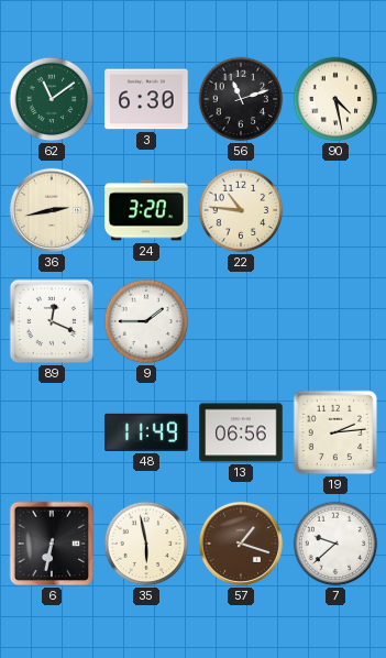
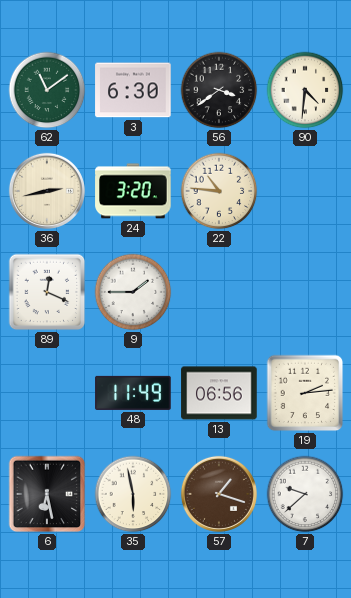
56: 11:12 -> 3:39 (219, 90)
90: 4:28 -> 4:31 (305, 90)
6: 6:32 -> 6:28 (47, 494)
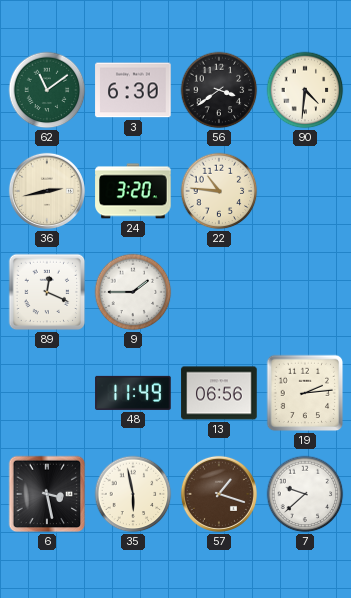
6: 6:28 -> 3:28 (47, 494)
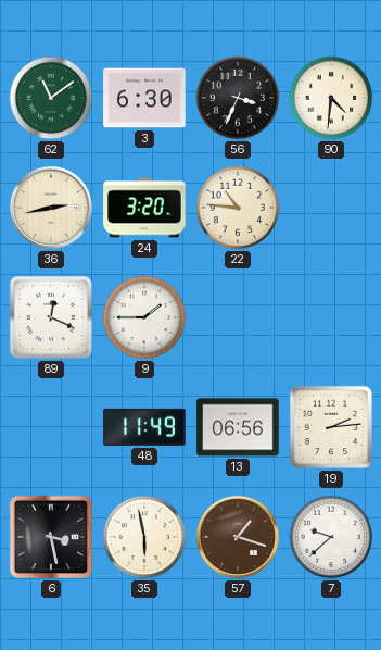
56: 3:39 -> 3:34 (238, 98)
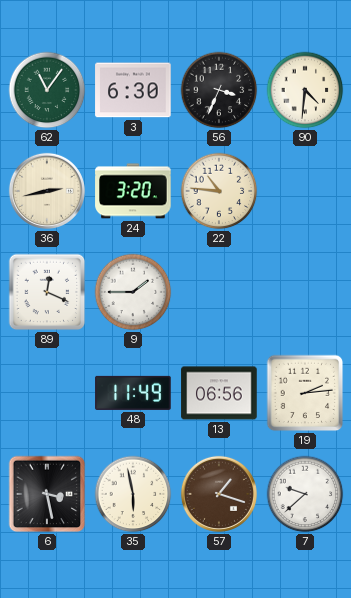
62: 11:09 -> 11:06 (47, 90)
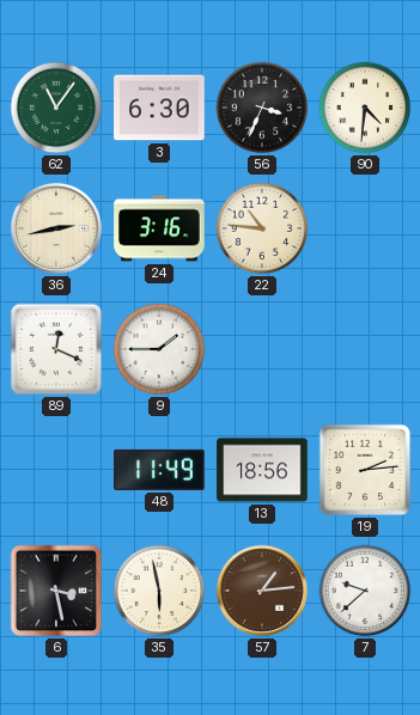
24: 3:20 -> 3:16 (159, 228)
13: 06:56 -> 18:56 (262, 470)
57: 1:18 -> 1:14 (262, 591)
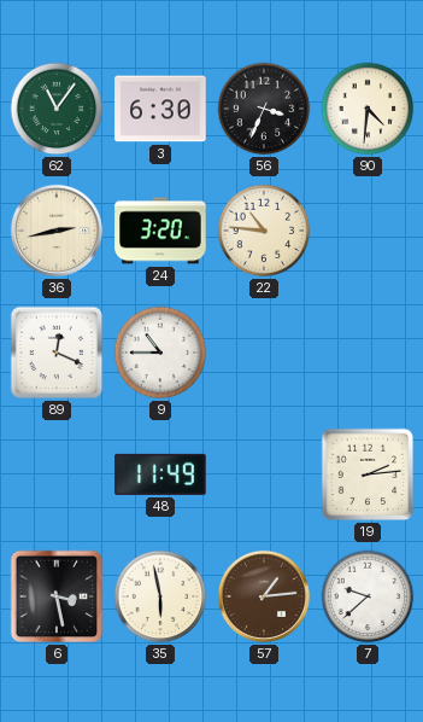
24: 3:16 -> 3:20 (160, 231)
9: 1:45 -> 10:45 (160, 353)
13: 18:56 -> none (262, 470)
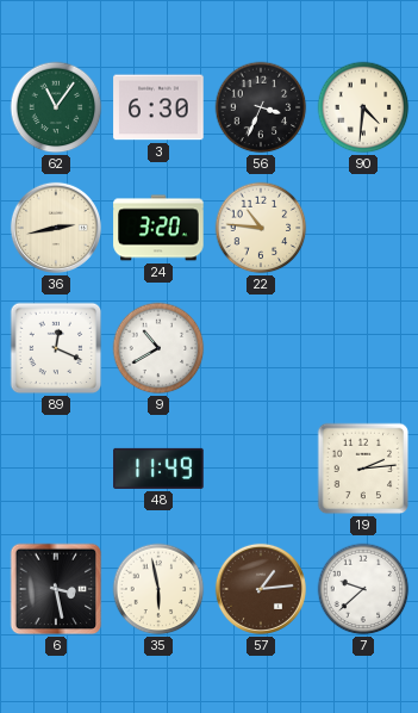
9: 10:45 -> 10:40 (158, 348)
